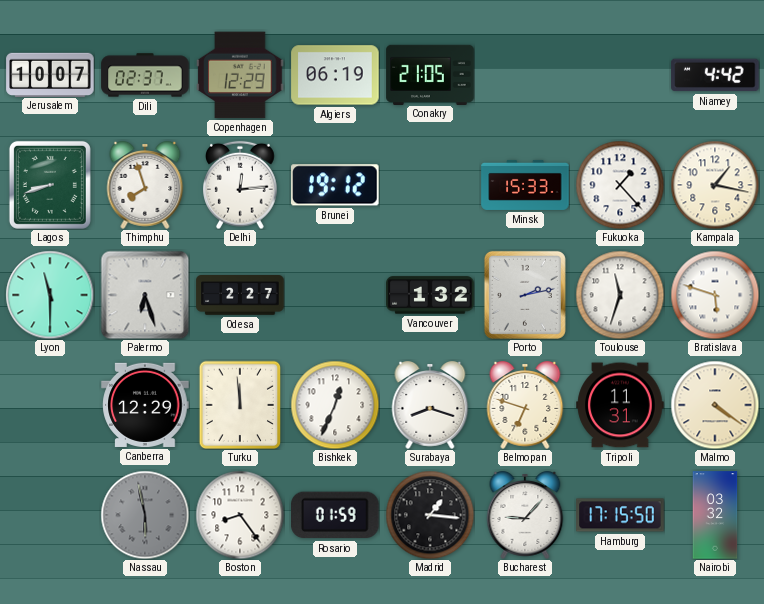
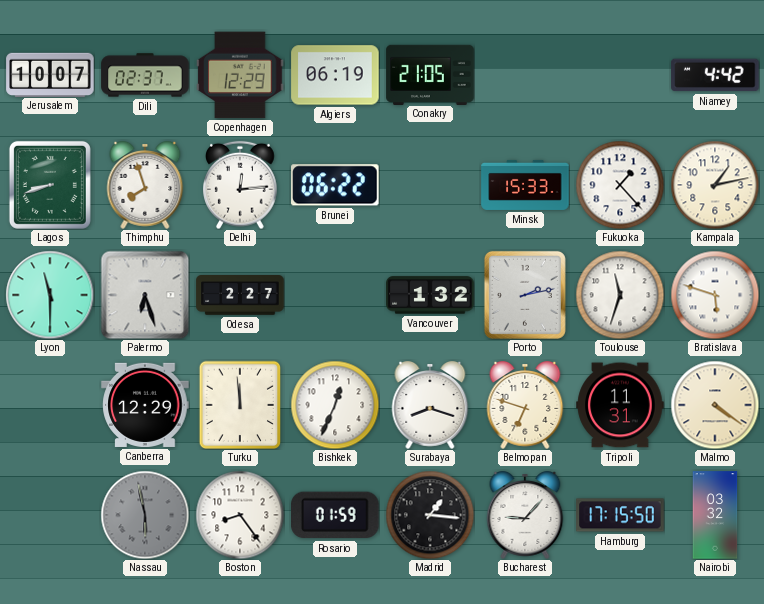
Brunei: 19:12 -> 06:22 (336, 185)
Kampala: 1:17 -> 1:13 (715, 185)
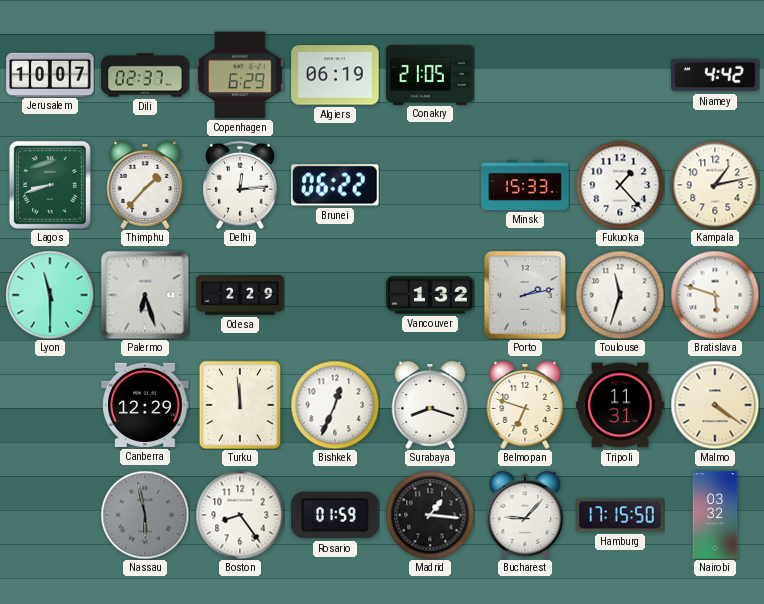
Copenhagen: 12:29 -> 6:29 (240, 75)
Thimphu: 7:57 -> 1:37 (145, 186)
Odesa: 2:27 -> 2:29 (240, 295)
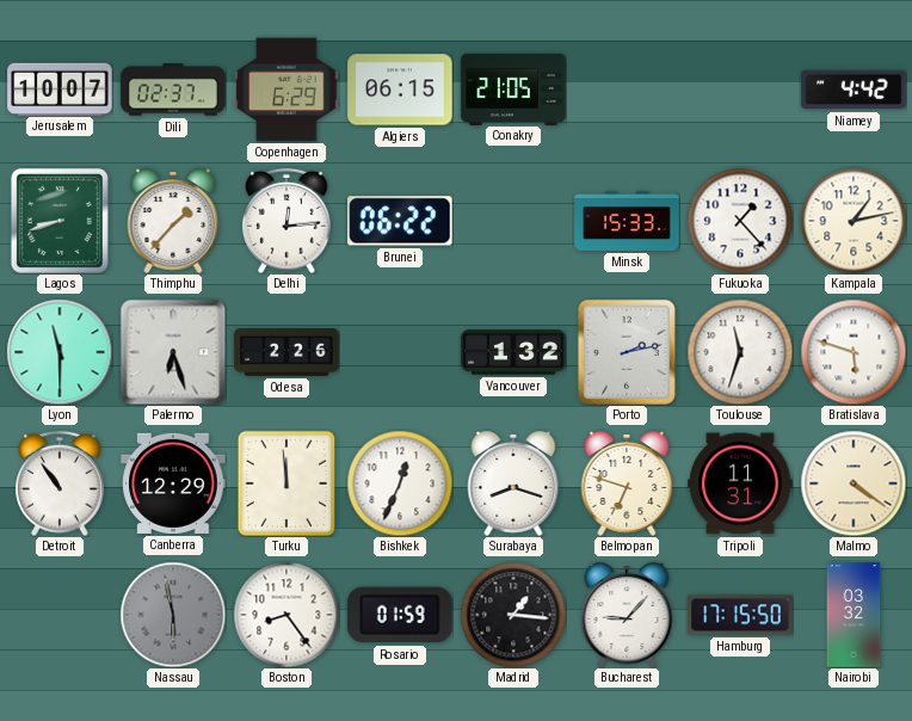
Algiers: 06:19 -> 06:15 (400, 90)
Odesa: 2:29 -> 2:26 (286, 352)
Detroit: none -> 10:54 (60, 483)
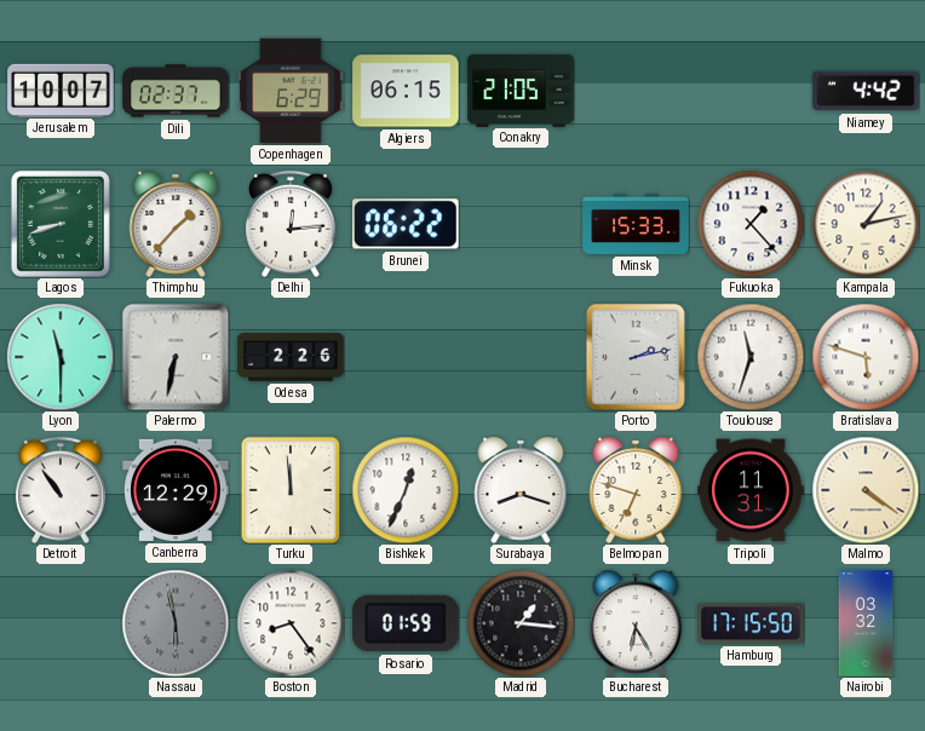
Palermo: 6:27 -> 6:32 (176, 357)
Vancouver: 1:32 -> none (513, 352)
Bucharest: 9:07 -> 6:25 (636, 624)
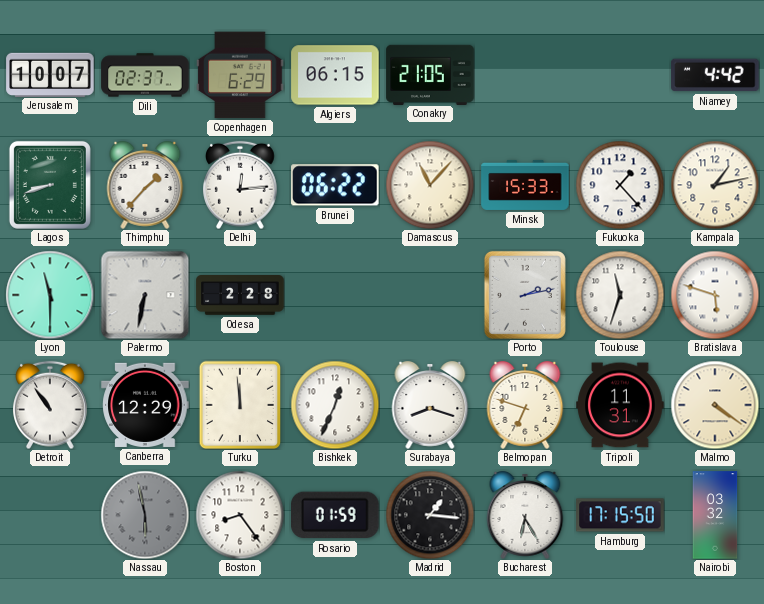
Damascus: none -> 11:07 (430, 185)
Odesa: 2:26 -> 2:28 (240, 295)
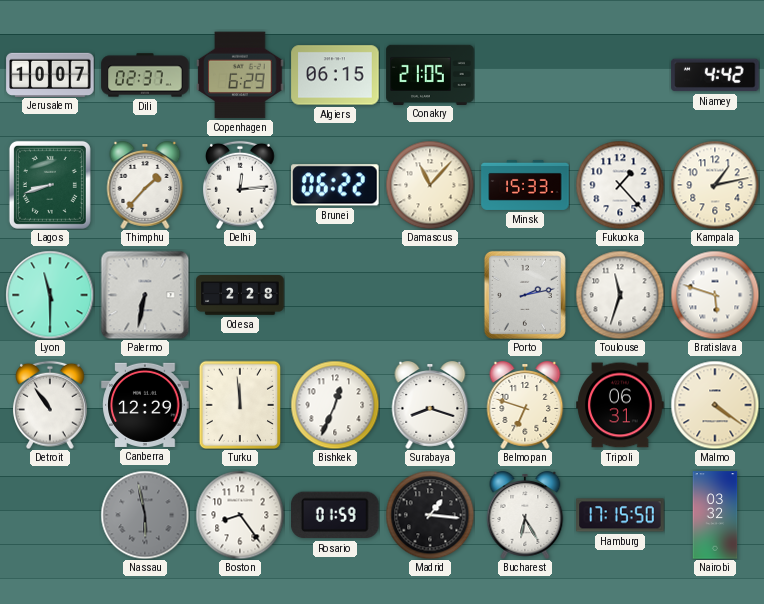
Tripoli: 11:31 -> 06:31 (620, 405)
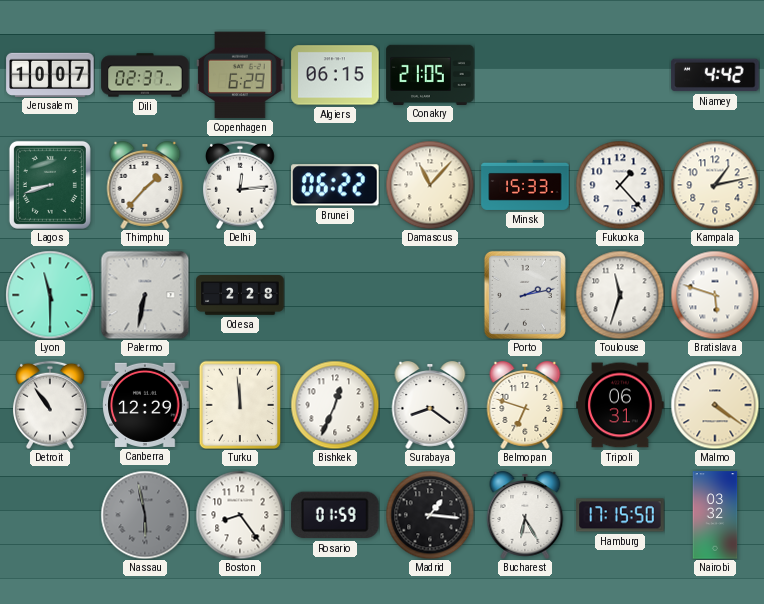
Surabaya: 8:18 -> 8:21 (430, 406)
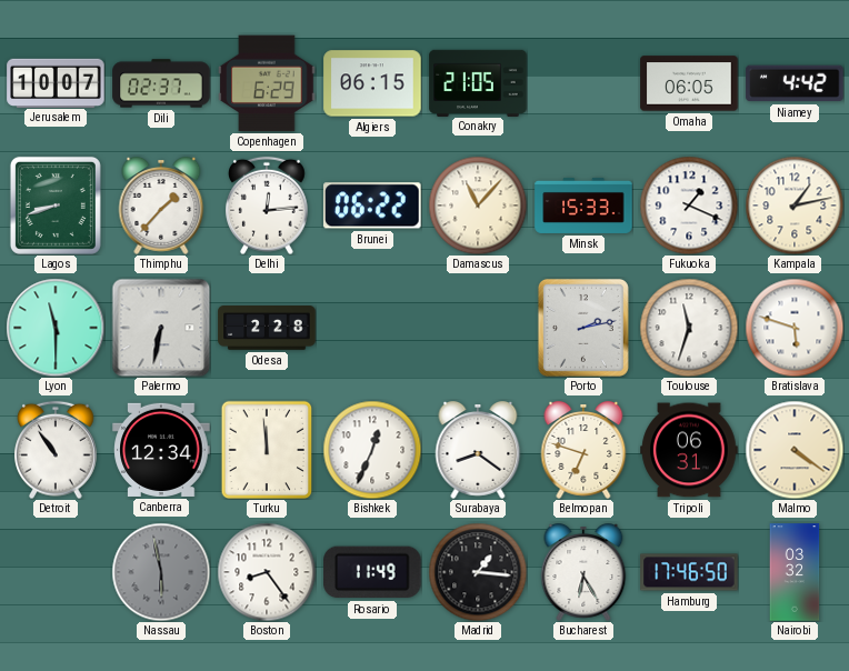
Omaha: none -> 06:05 (689, 83)
Fukuoka: 1:23 -> 1:19 (689, 206)
Canberra: 12:29 -> 12:34 (161, 450)
Rosario: 01:59 -> 11:49 (372, 572)
Hamburg: 17:15 -> 17:46 (689, 572)
